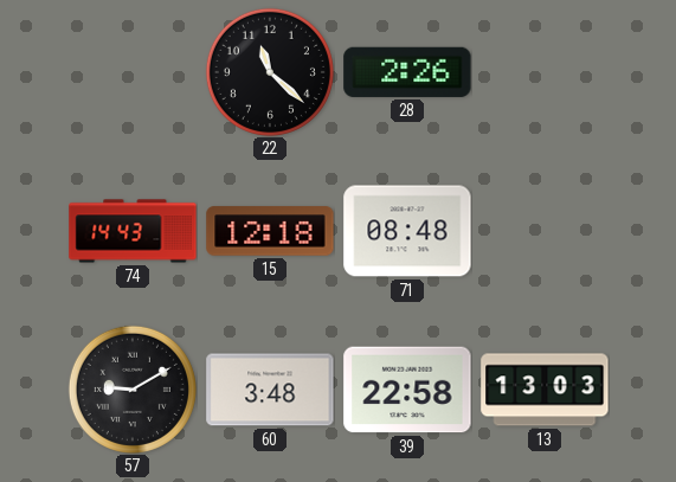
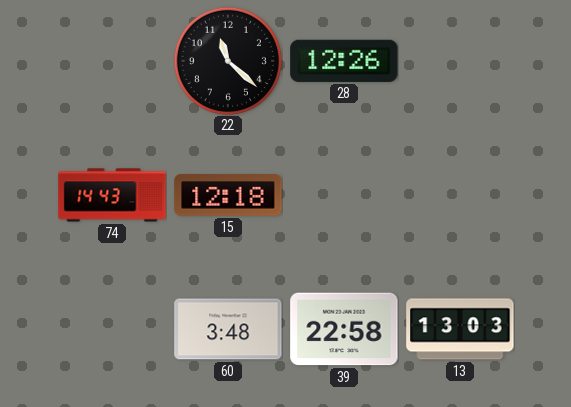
28: 2:26 -> 12:26 (344, 61)
71: 08:48 -> none (407, 231)
57: 9:10 -> none (133, 390)
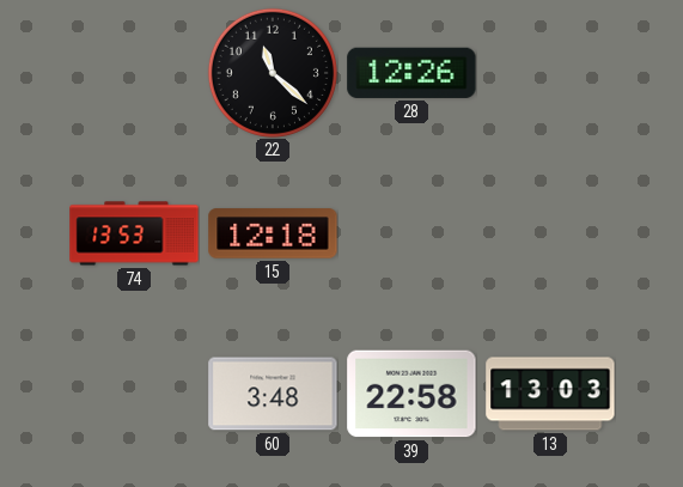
74: 14:43 -> 13:53 (134, 233)
